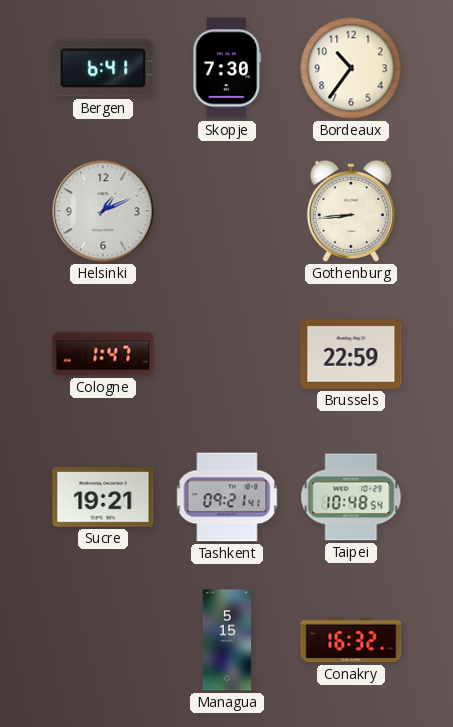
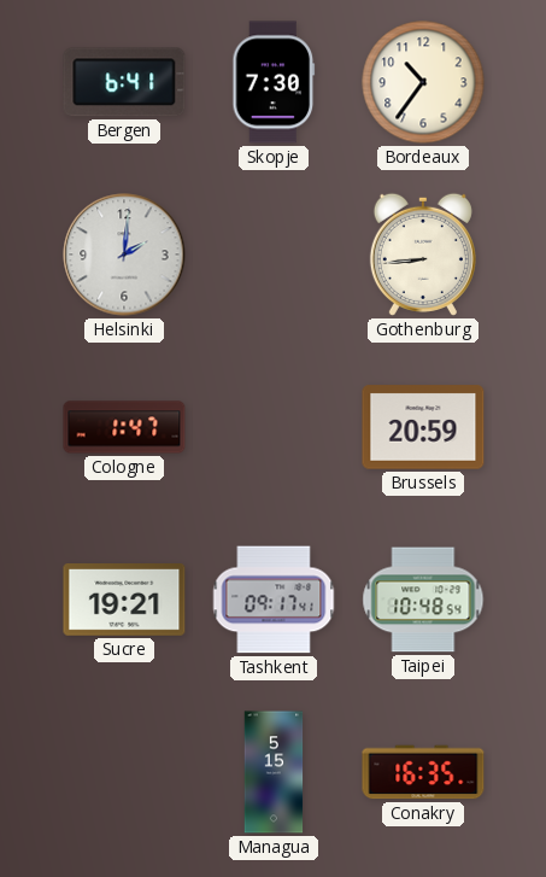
Helsinki: 1:11 -> 2:01 (124, 255)
Brussels: 22:59 -> 20:59 (423, 427)
Tashkent: 09:21 -> 09:17 (274, 600)
Conakry: 16:32 -> 16:35 (423, 772)
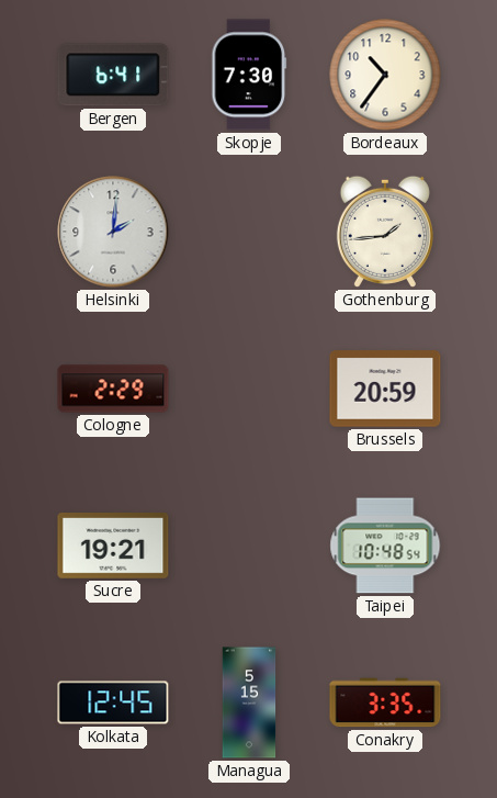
Gothenburg: 8:44 -> 1:44 (385, 232)
Cologne: 1:47 -> 2:29 (113, 389)
Tashkent: 09:17 -> none (274, 600)
Kolkata: none -> 12:45 (113, 703)
Conakry: 16:35 -> 3:35 (385, 703)
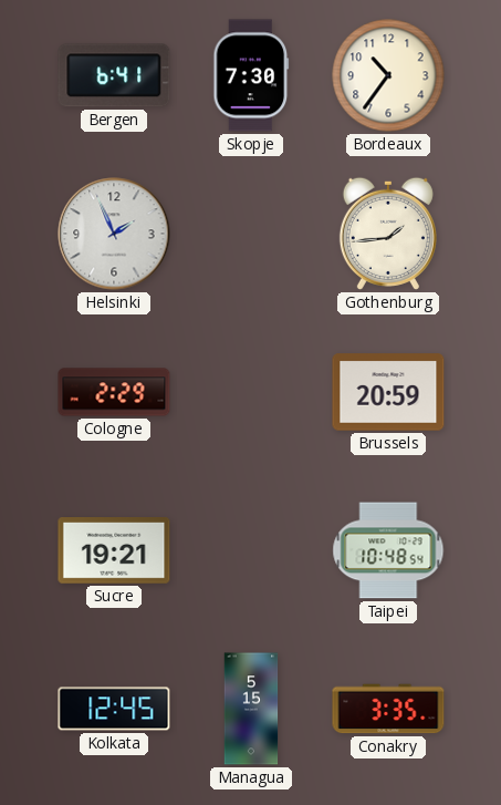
Helsinki: 2:01 -> 1:56 (114, 234)
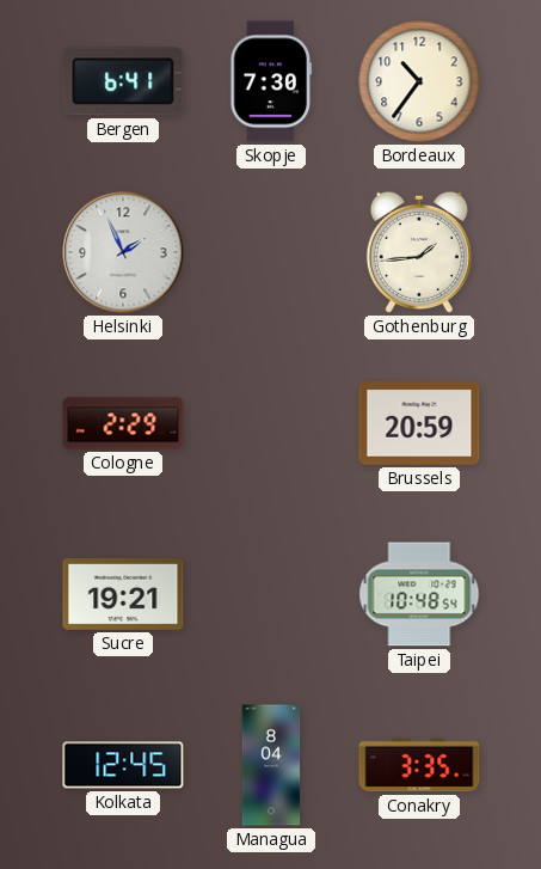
Managua: 5:15 -> 8:04 (271, 765)
